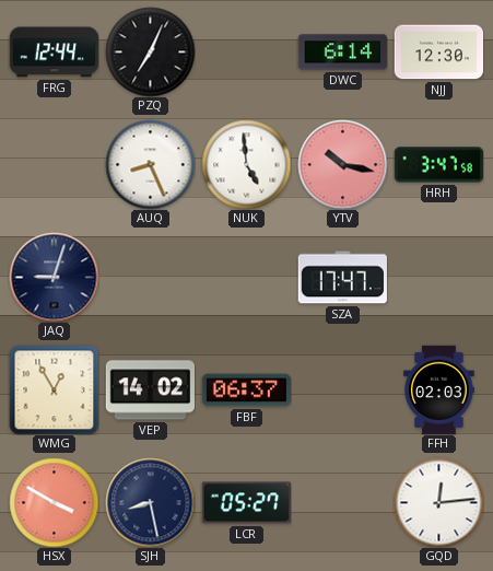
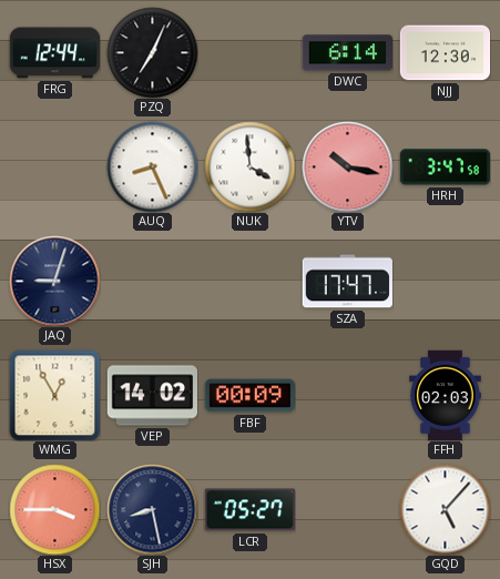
NUK: 4:59 -> 3:59 (249, 166)
FBF: 06:37 -> 00:09 (249, 396)
HSX: 3:50 -> 3:45 (54, 509)
GQD: 12:14 -> 5:07 (445, 509)
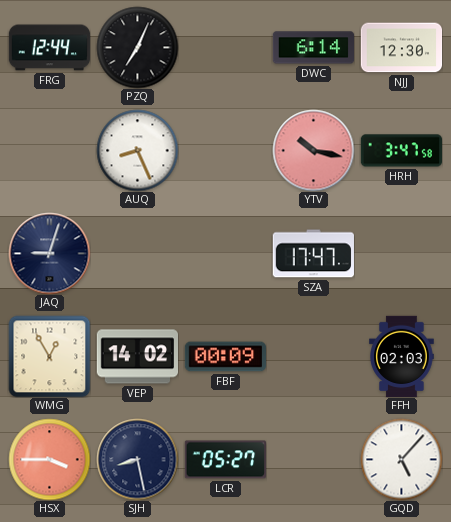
NUK: 3:59 -> none (249, 166)
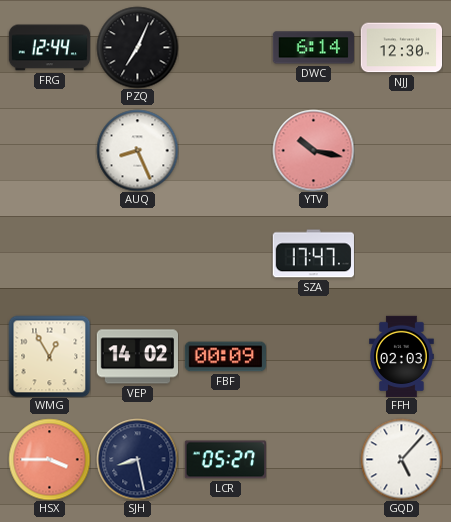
HRH: 3:47 -> none (401, 151)
JAQ: 9:03 -> none (49, 253)
